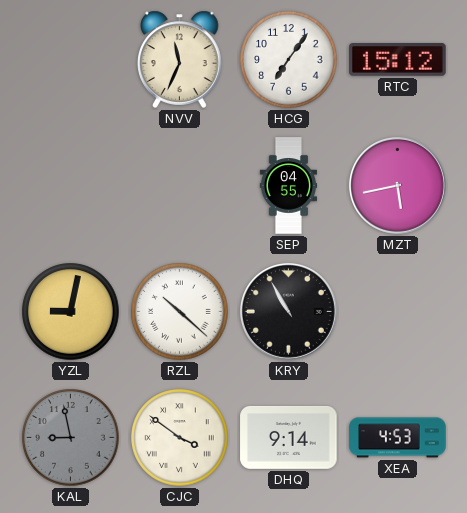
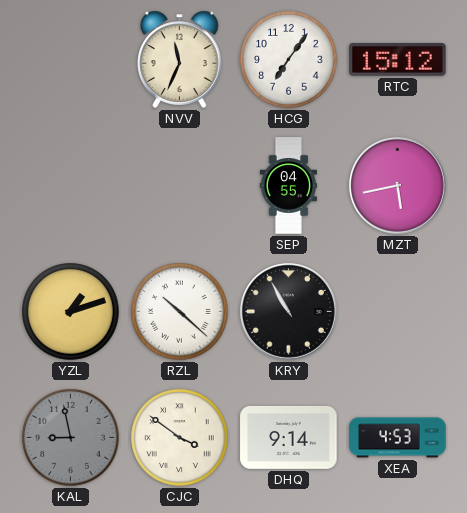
YZL: 9:02 -> 1:12 (71, 312)
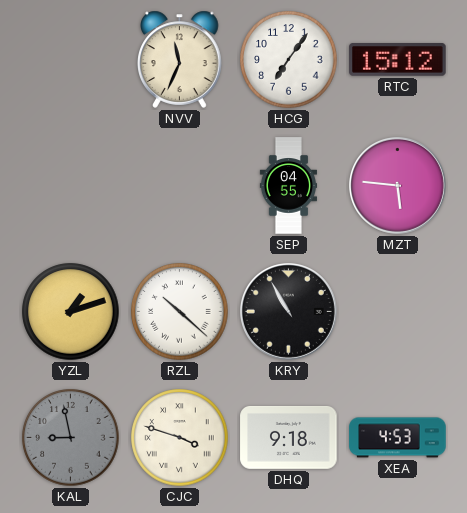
MZT: 5:43 -> 5:46 (397, 185)
CJC: 3:51 -> 3:48 (180, 438)
DHQ: 9:14 -> 9:18 (289, 438)
